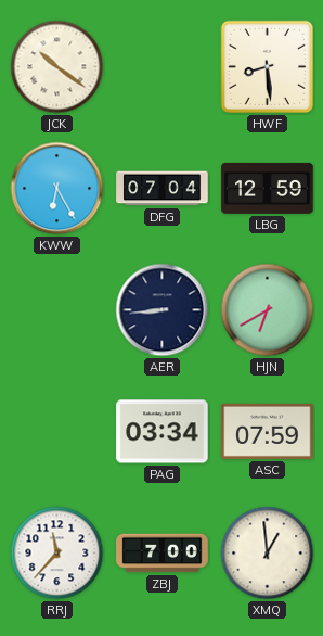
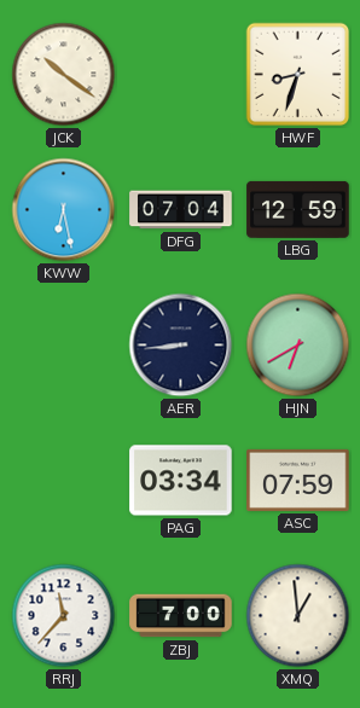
HWF: 8:29 -> 8:33 (298, 75)
KWW: 6:25 -> 6:28 (64, 210)
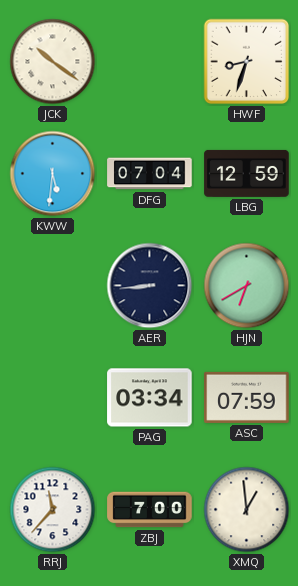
KWW: 6:28 -> 5:31 (53, 174)
